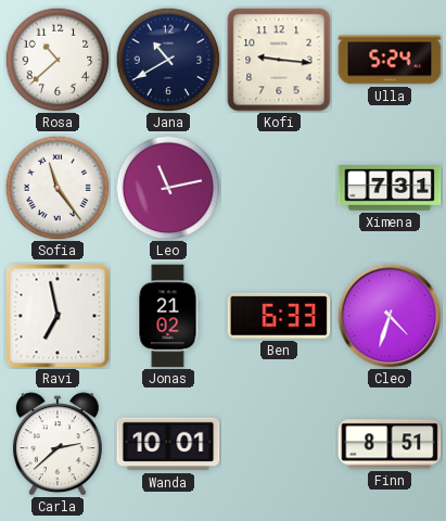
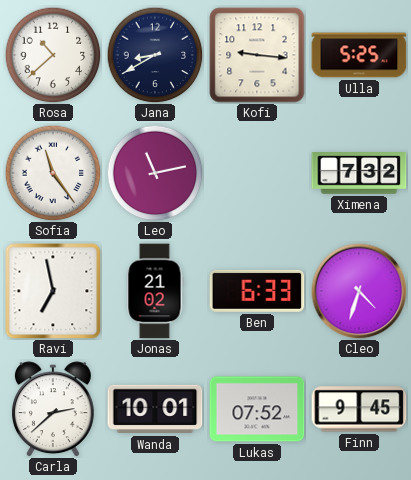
Jana: 10:40 -> 8:40 (155, 55)
Ulla: 5:24 -> 5:25 (359, 55)
Ximena: 7:31 -> 7:32 (359, 173)
Lukas: none -> 07:52 (257, 409)
Finn: 8:51 -> 9:45 (359, 409)
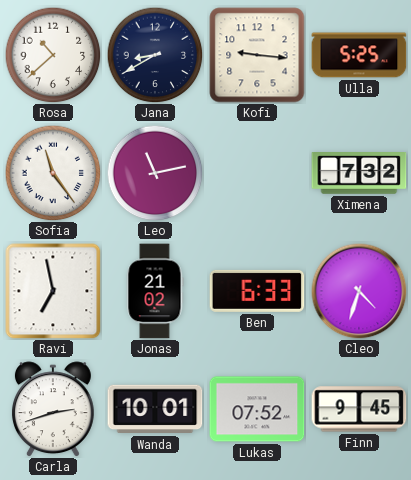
Carla: 2:38 -> 2:42 (53, 409)
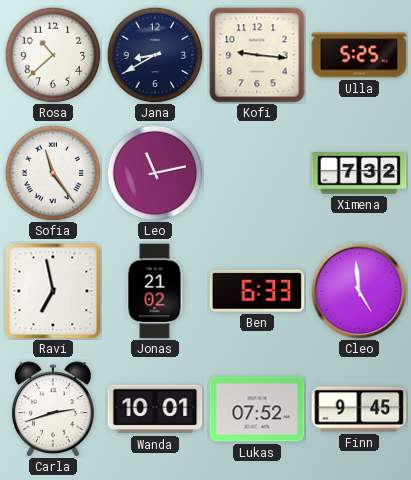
Cleo: 4:33 -> 4:59 (359, 291)
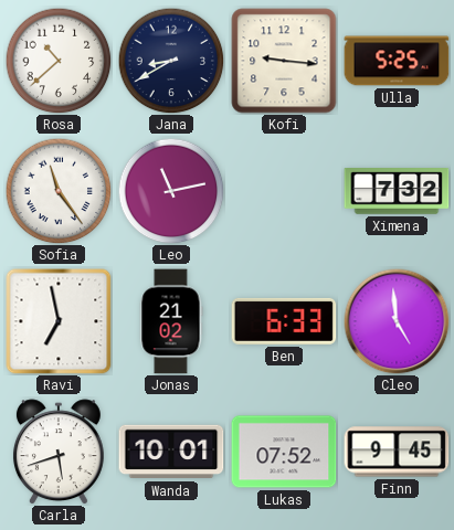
Carla: 2:42 -> 5:42 (59, 452)
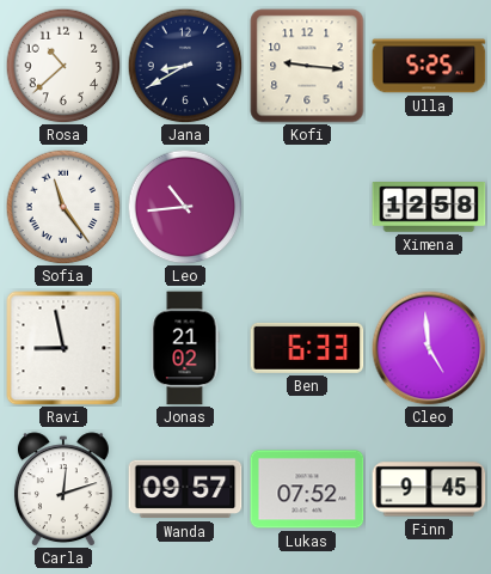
Leo: 11:13 -> 10:44 (185, 207)
Ximena: 7:32 -> 12:58 (429, 207)
Ravi: 6:58 -> 8:58 (63, 348)
Carla: 5:42 -> 12:12 (63, 489)
Wanda: 10:01 -> 09:57 (185, 489)
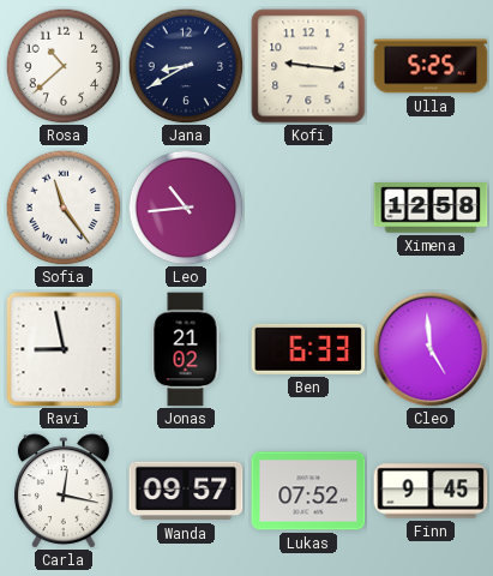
Carla: 12:12 -> 12:17 (64, 491)
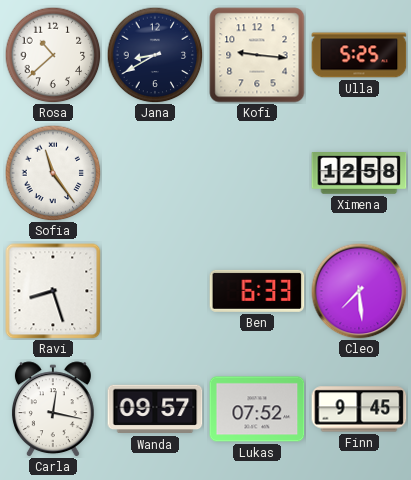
Leo: 10:44 -> none (186, 208)
Ravi: 8:58 -> 8:27 (53, 291)
Jonas: 21:02 -> none (186, 349)
Cleo: 4:59 -> 7:29 (359, 291)
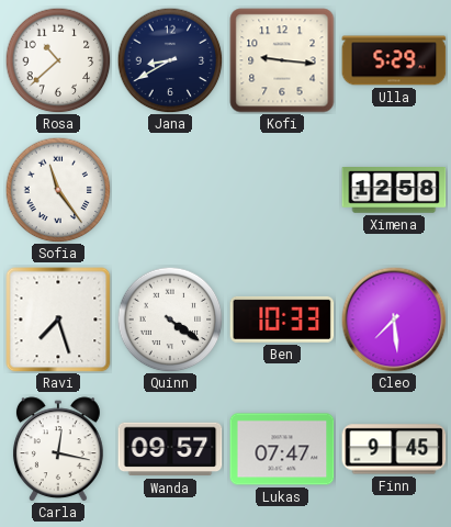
Ulla: 5:25 -> 5:29 (394, 60)
Ravi: 8:27 -> 7:27 (58, 319)
Quinn: none -> 4:21 (170, 319)
Ben: 6:33 -> 10:33 (282, 319)
Lukas: 07:52 -> 07:47 (282, 449)
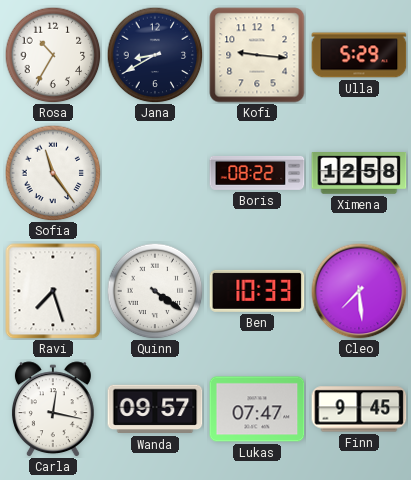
Rosa: 10:38 -> 10:35 (53, 55)
Boris: none -> 08:22 (257, 173)
